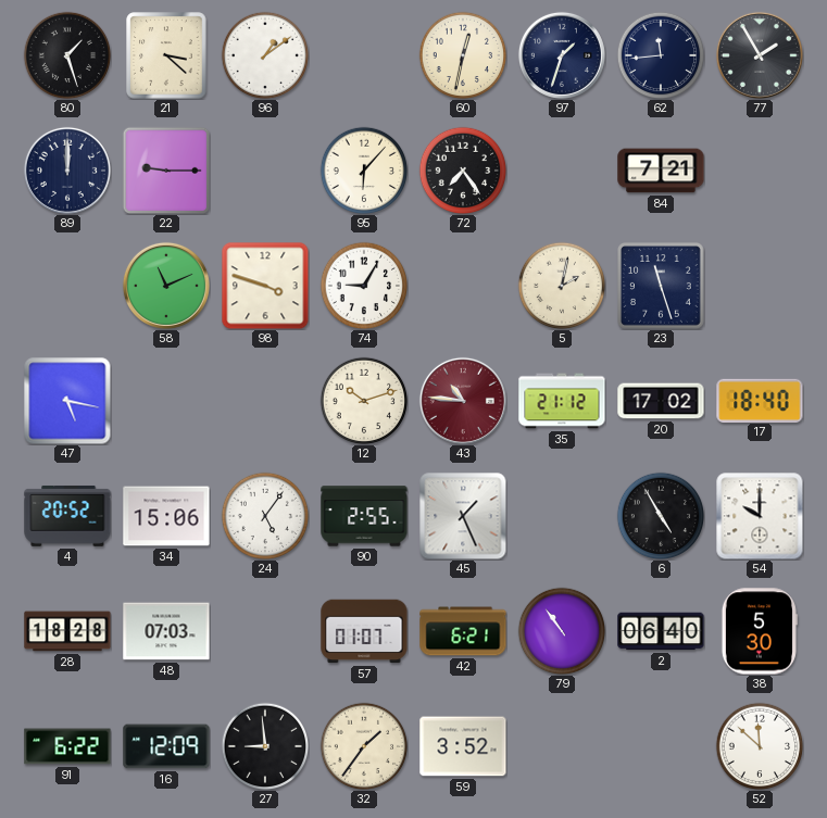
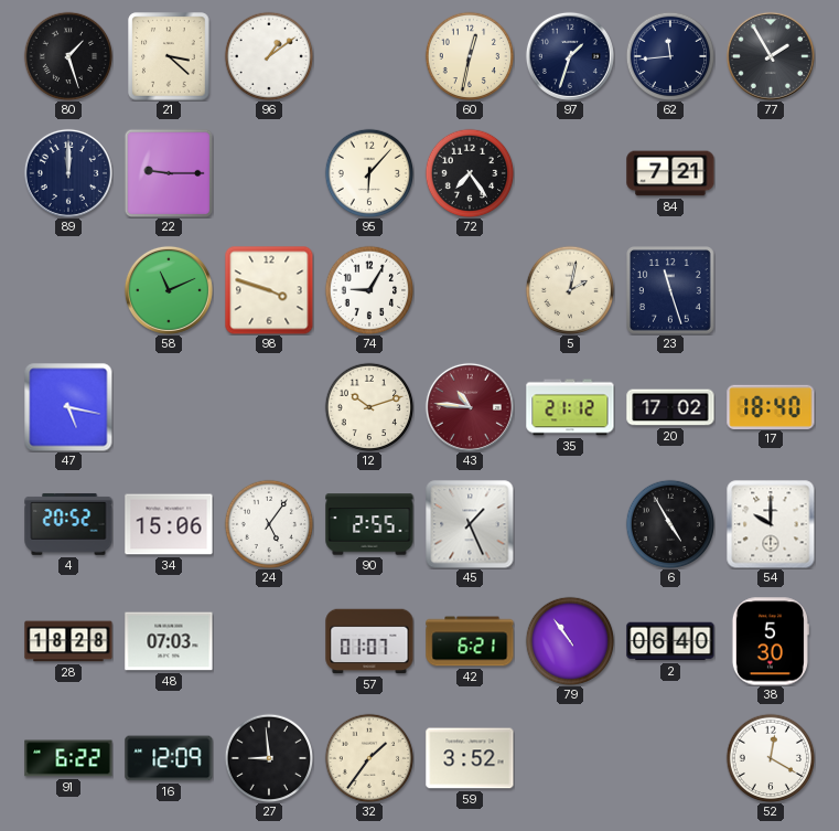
52: 11:52 -> 12:20 (771, 758)
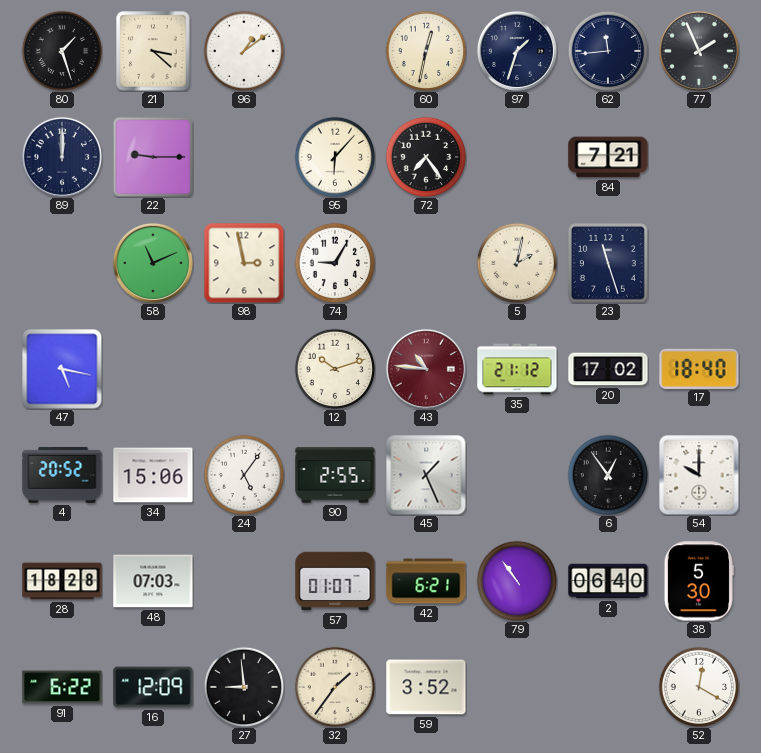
77: 1:55 -> 1:56 (699, 51)
98: 3:48 -> 2:58 (244, 263)
6: 4:55 -> 12:54 (608, 475)
